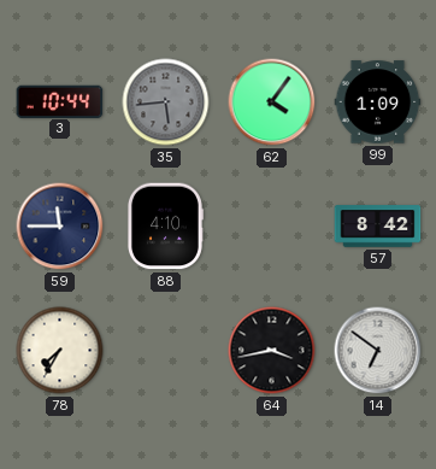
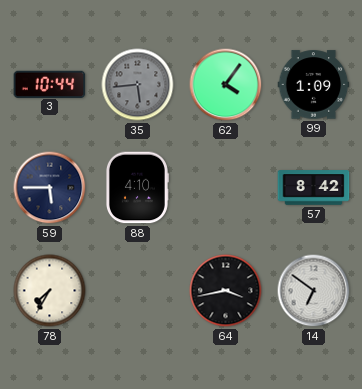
59: 11:45 -> 5:45 (50, 188)
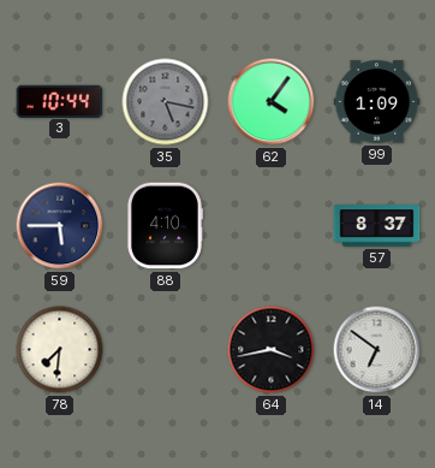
35: 5:44 -> 5:17 (166, 102)
57: 8:42 -> 8:37 (377, 226)
78: 7:35 -> 7:31 (60, 350)
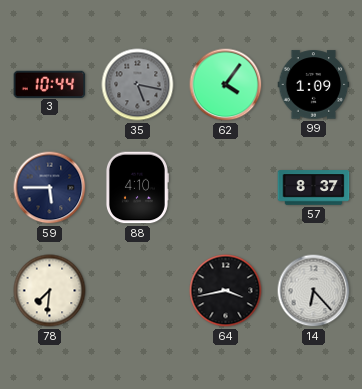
14: 6:51 -> 6:23 (314, 291)
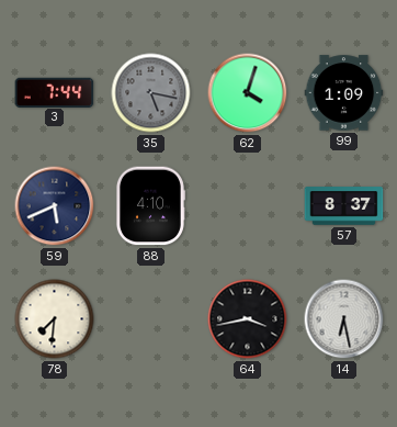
3: 10:44 -> 7:44 (55, 92)
62: 4:06 -> 4:03 (248, 93)
59: 5:45 -> 5:41 (55, 206)
14: 6:23 -> 6:28 (344, 319)
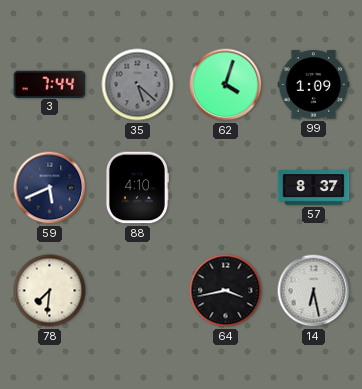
35: 5:17 -> 5:22 (138, 85)
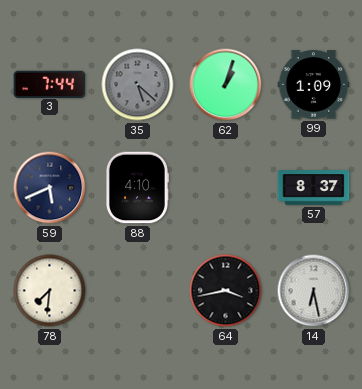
62: 4:03 -> 1:03 (226, 85)
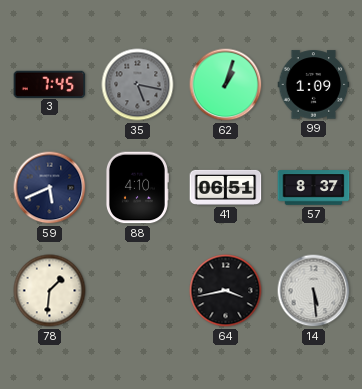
3: 7:44 -> 7:45 (50, 84)
35: 5:22 -> 5:17 (138, 85)
41: none -> 06:51 (226, 187)
78: 7:31 -> 1:31 (50, 291)
14: 6:28 -> 5:29 (314, 291)
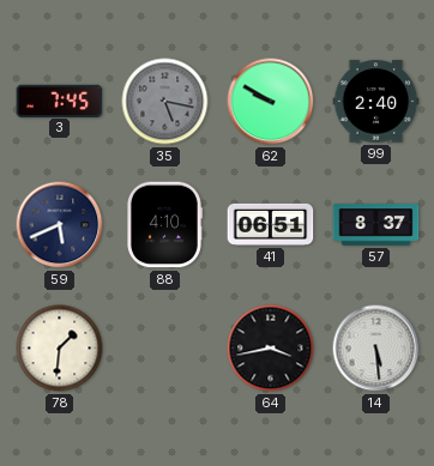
62: 1:03 -> 9:50 (271, 102)
99: 1:09 -> 2:40 (376, 102)
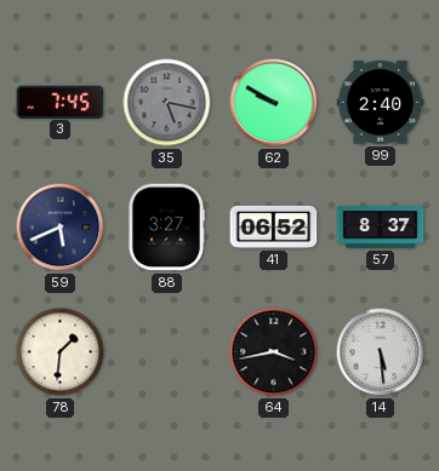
88: 4:10 -> 3:27 (166, 228)
41: 06:51 -> 06:52 (274, 226)
